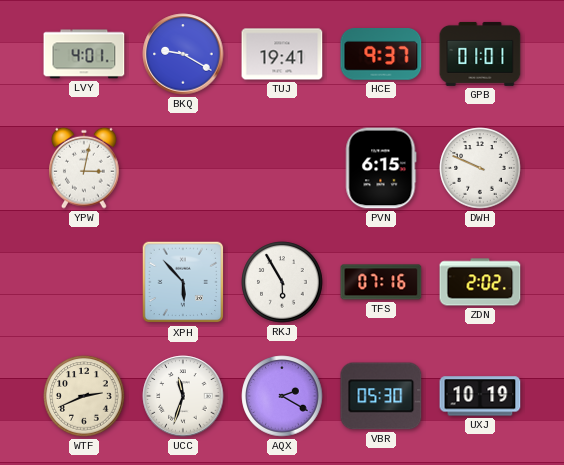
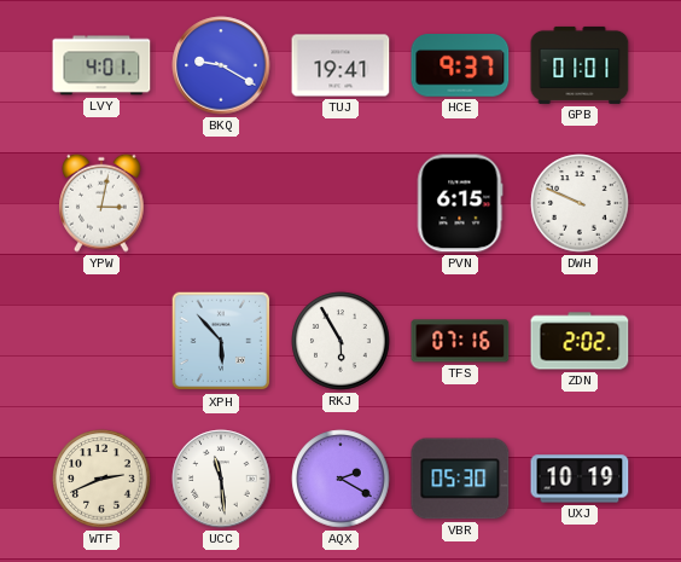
UCC: 11:33 -> 11:29 (221, 479)
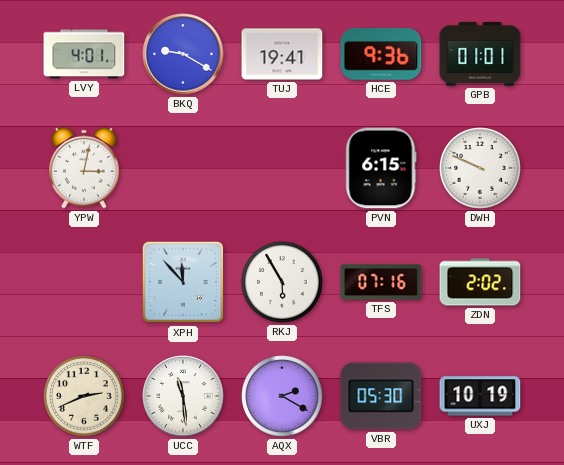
HCE: 9:37 -> 9:36 (381, 55)
XPH: 5:53 -> 11:53 (183, 282)
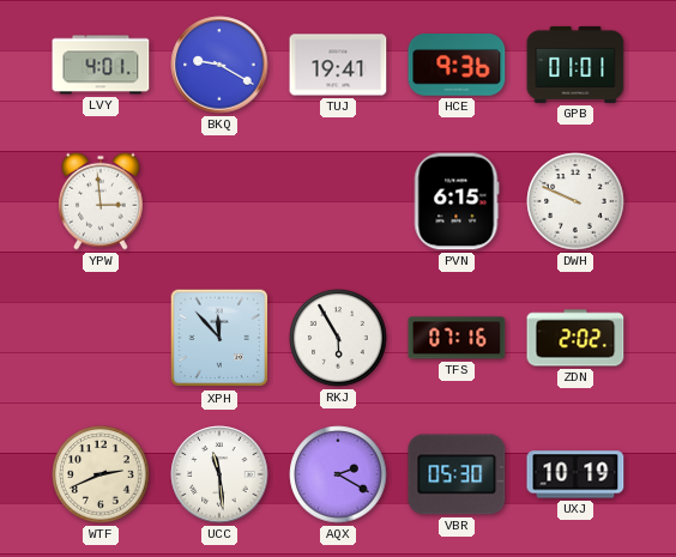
YPW: 3:02 -> 2:59 (102, 201)
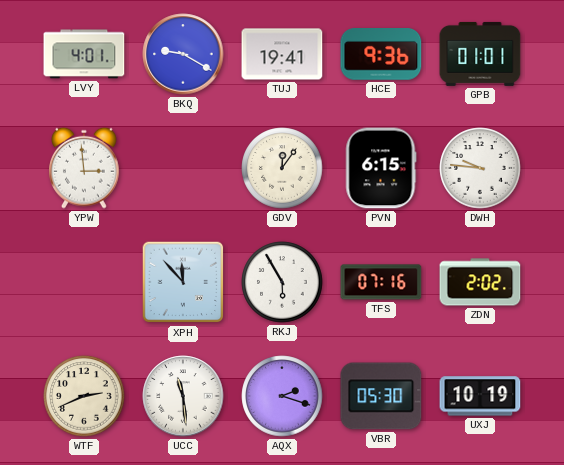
GDV: none -> 12:06 (282, 168)
DWH: 9:49 -> 9:46 (480, 168)
AQX: 2:20 -> 2:18 (282, 396)
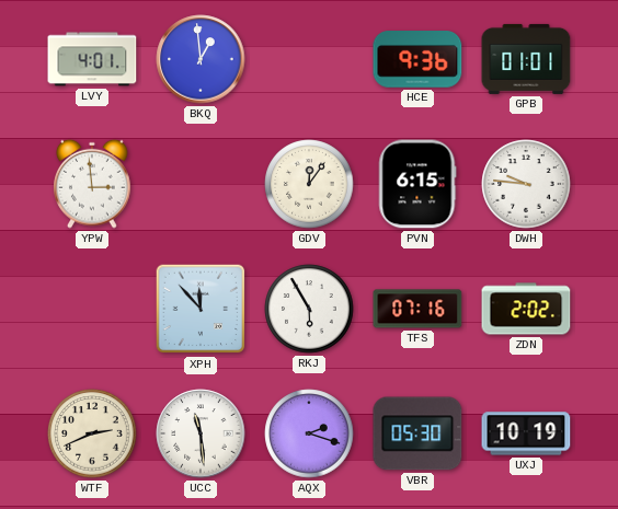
BKQ: 9:20 -> 12:59 (201, 59)
TUJ: 19:41 -> none (282, 54)
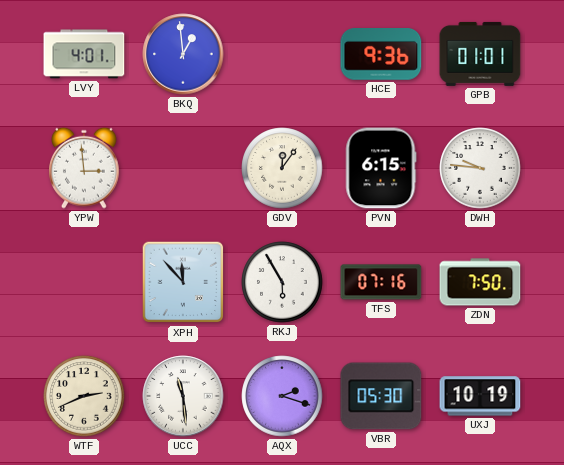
ZDN: 2:02 -> 7:50 (480, 282)
